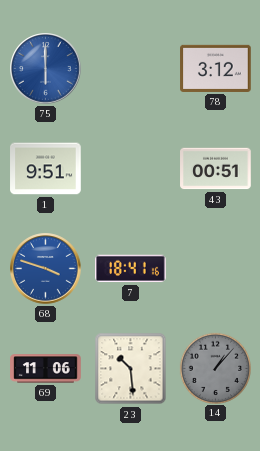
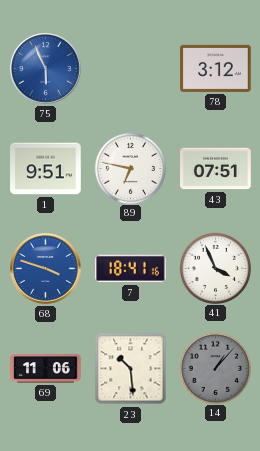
75: 6:00 -> 5:56 (46, 69)
89: none -> 6:47 (130, 168)
43: 00:51 -> 07:51 (216, 169)
41: none -> 3:56 (215, 268)
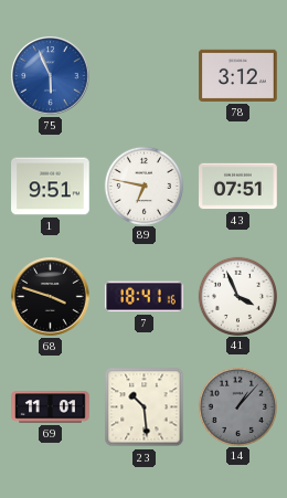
68 dial: blue -> black (51, 297)
69: 11:06 -> 11:01 (51, 407)
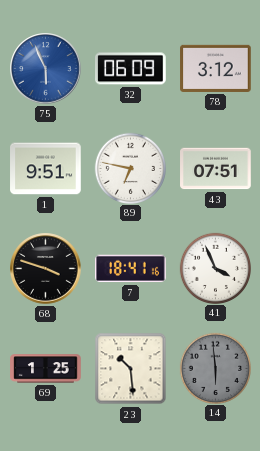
32: none -> 06:09 (131, 69)
69: 11:01 -> 1:25 (46, 369)
14: 1:07 -> 5:59 (215, 368)
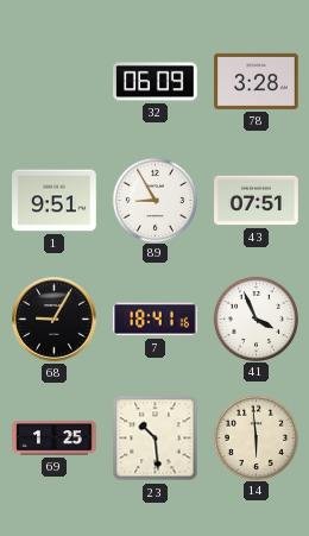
75: 5:56 -> none (46, 69)
78: 3:12 -> 3:28 (257, 81)
89: 6:47 -> 8:55 (154, 200)
68: 3:48 -> 9:05 (55, 320)
14 dial: grey -> cream (256, 437)
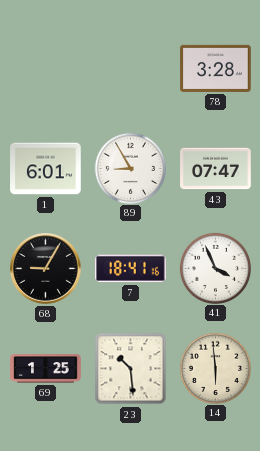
32: 06:09 -> none (156, 82)
1: 9:51 -> 6:01 (46, 169)
43: 07:51 -> 07:47 (216, 169)
